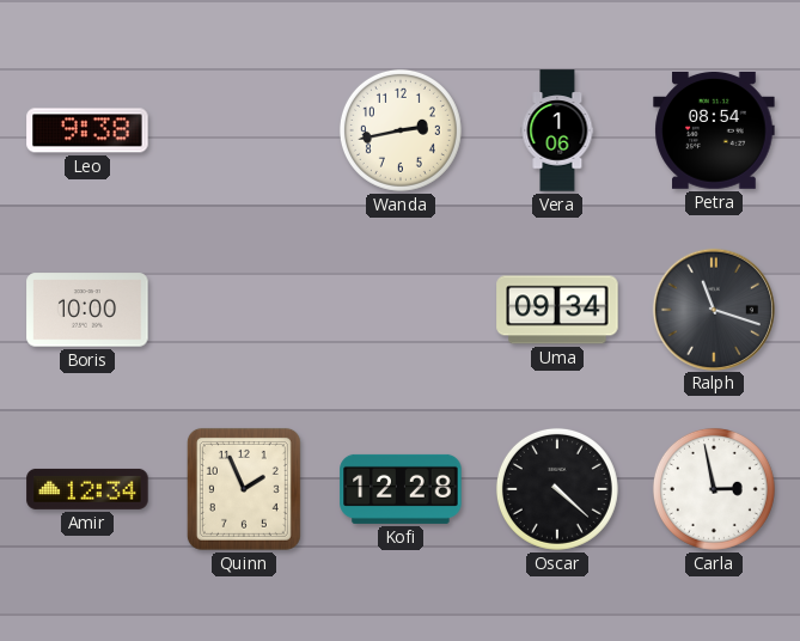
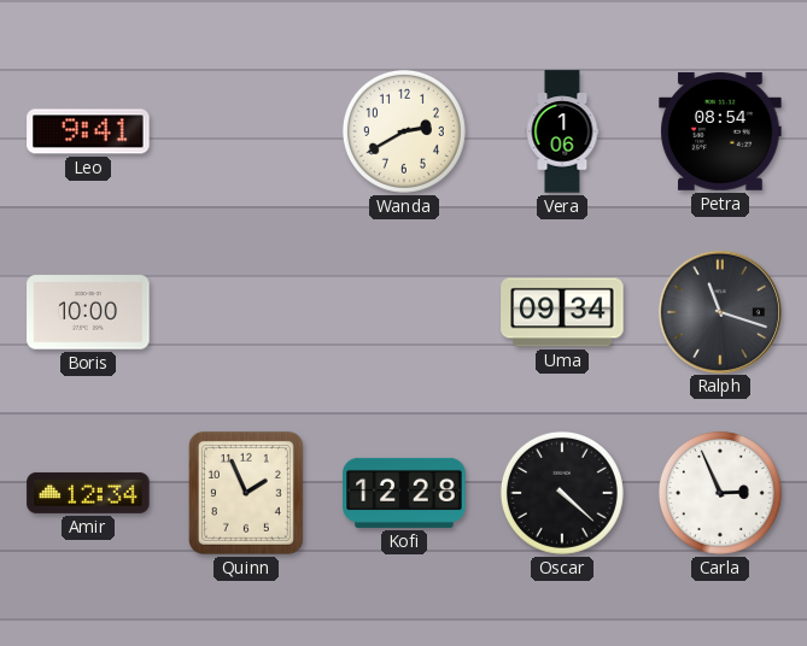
Leo: 9:38 -> 9:41 (88, 131)
Wanda: 2:43 -> 2:40 (404, 131)
Carla: 2:58 -> 2:56 (720, 493)
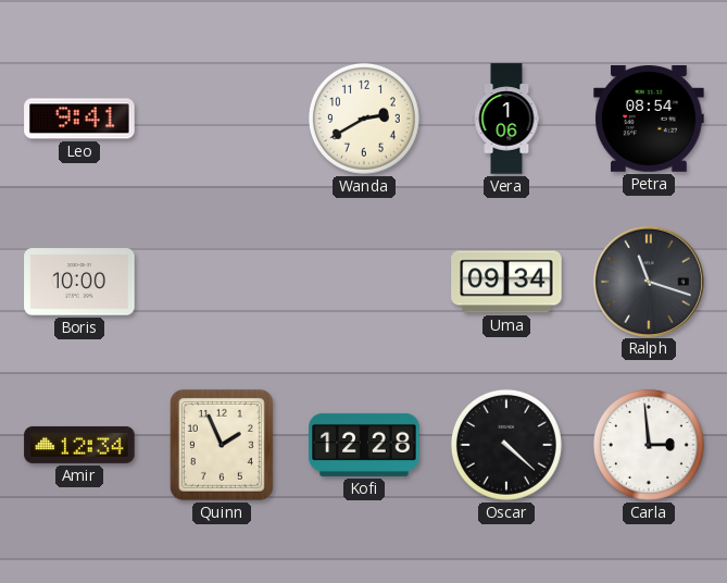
Carla: 2:56 -> 2:59 (649, 445)
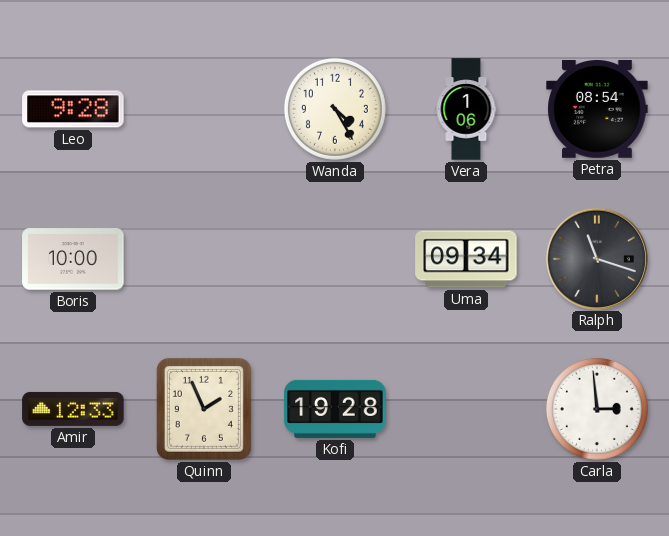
Leo: 9:41 -> 9:28 (73, 109)
Wanda: 2:40 -> 4:25 (335, 109)
Amir: 12:34 -> 12:33 (73, 409)
Kofi: 12:28 -> 19:28 (335, 409)
Oscar: 4:22 -> none (506, 445)
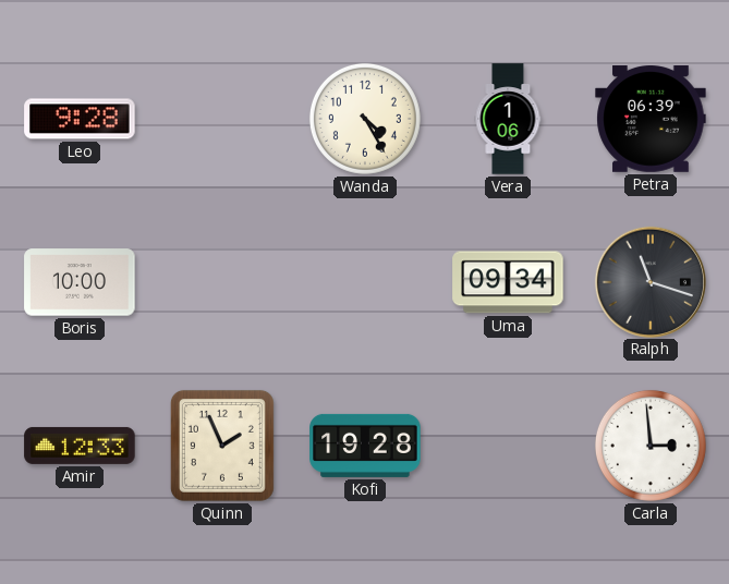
Petra: 08:54 -> 06:39 (651, 120)
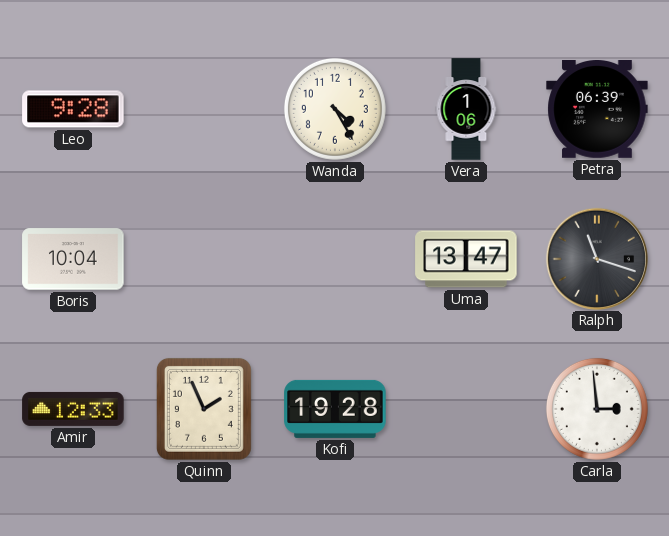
Boris: 10:00 -> 10:04 (73, 259)
Uma: 09:34 -> 13:47 (466, 259)
